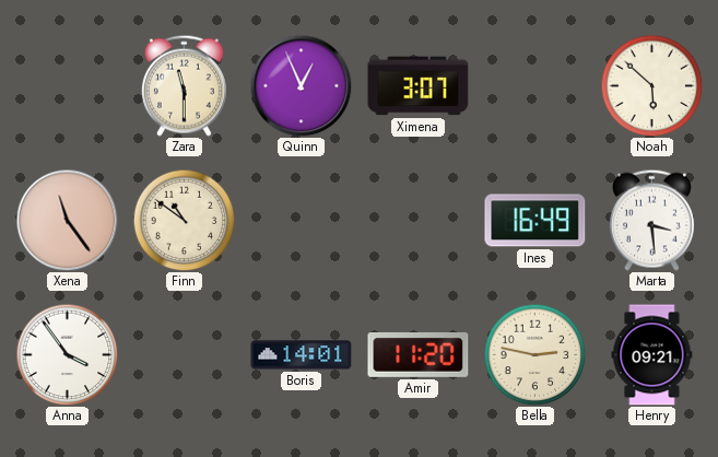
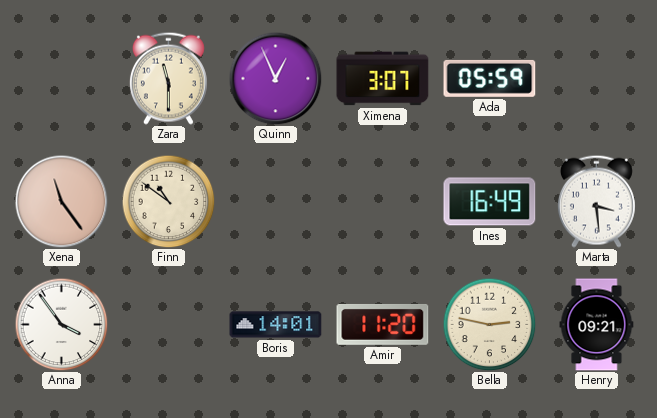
Ada: none -> 05:59 (490, 78)
Noah: 5:52 -> none (651, 85)
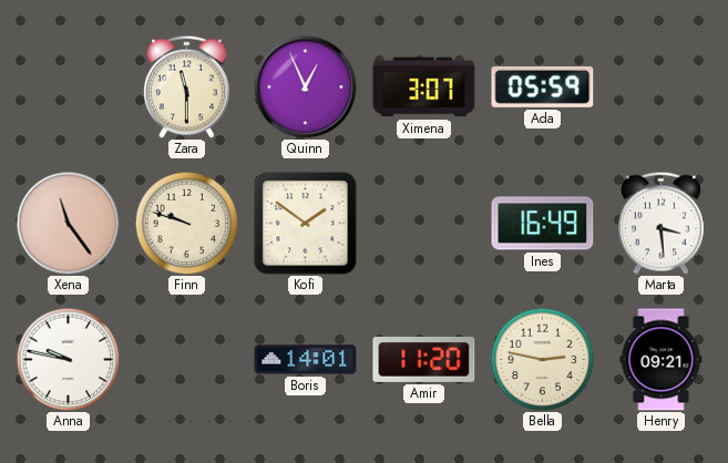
Finn: 10:51 -> 9:48 (186, 223)
Kofi: none -> 1:51 (306, 224)
Anna: 3:54 -> 9:47 (68, 359)
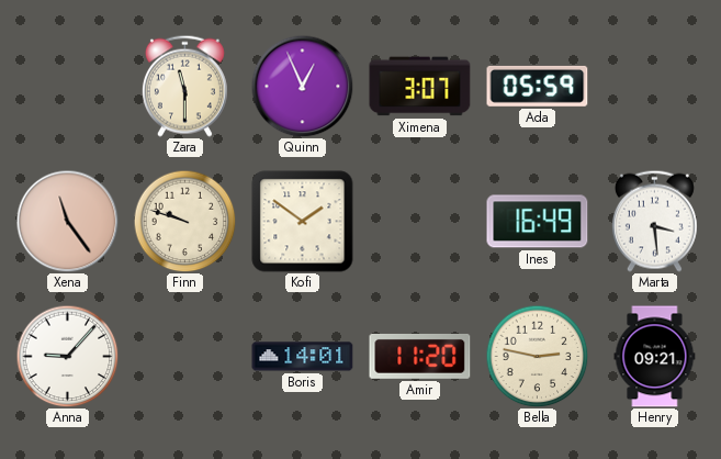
Anna: 9:47 -> 9:07 (67, 356)
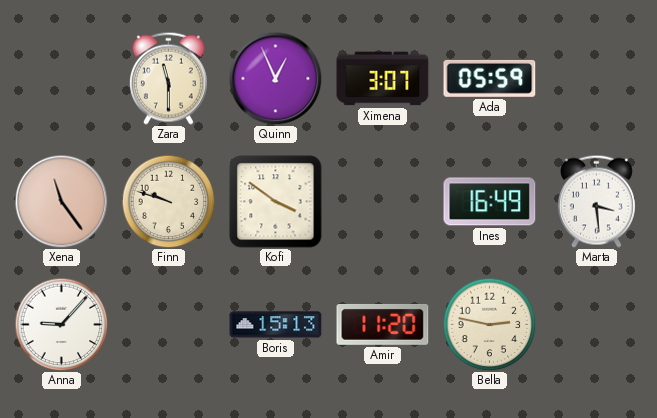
Kofi: 1:51 -> 3:51 (276, 202)
Boris: 14:01 -> 15:13 (276, 325)
Henry: 09:21 -> none (655, 357)
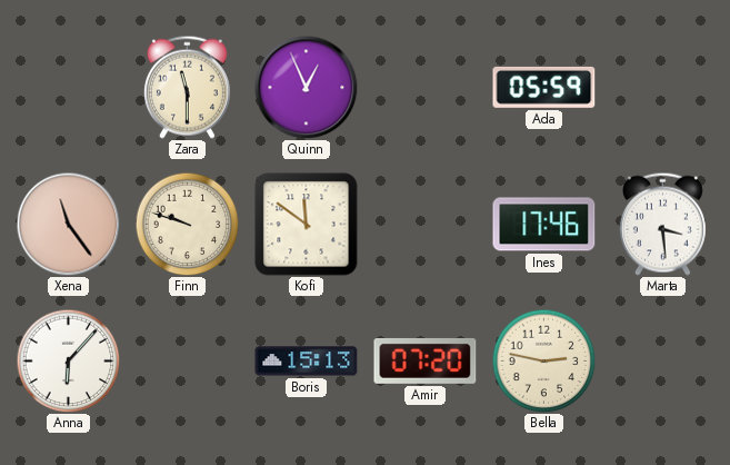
Ximena: 3:07 -> none (383, 79)
Kofi: 3:51 -> 11:51 (307, 225)
Ines: 16:49 -> 17:46 (544, 225)
Anna: 9:07 -> 6:07 (68, 360)
Amir: 11:20 -> 07:20 (426, 360)
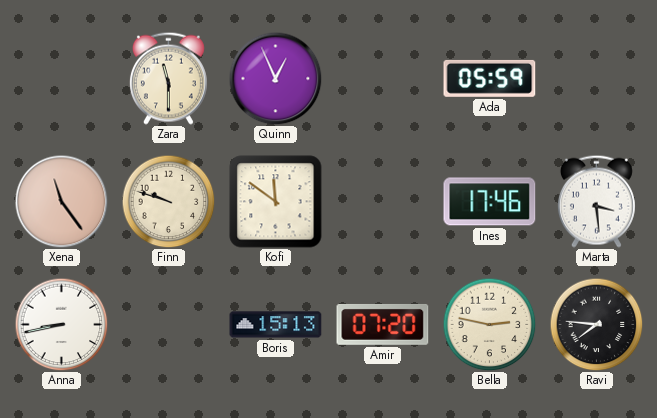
Anna: 6:07 -> 8:43 (61, 324)
Ravi: none -> 7:46 (596, 324)
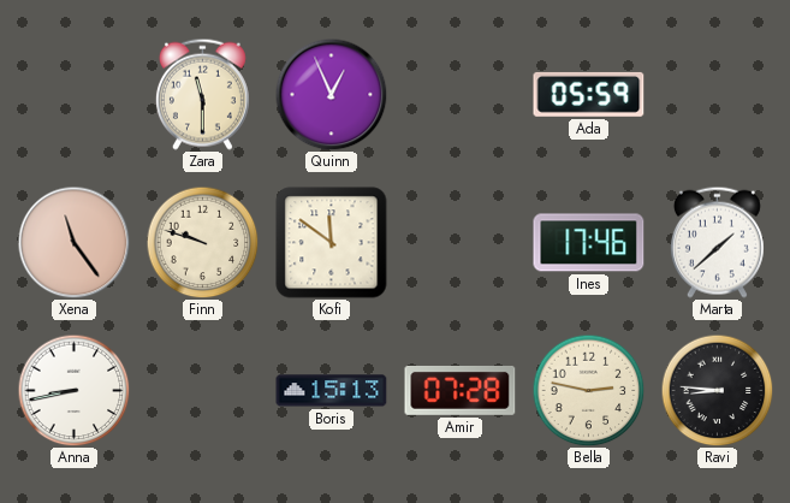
Marta: 3:29 -> 1:38 (717, 242)
Amir: 07:20 -> 07:28 (461, 390)
Ravi: 7:46 -> 8:46 (717, 390)
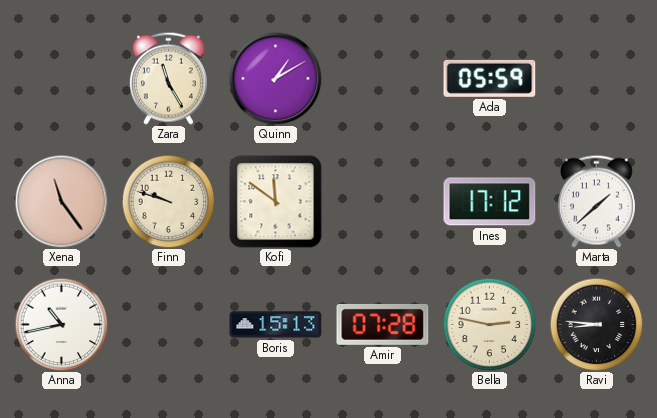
Zara: 11:30 -> 11:25 (168, 78)
Quinn: 12:56 -> 1:10 (275, 78)
Ines: 17:46 -> 17:12 (490, 202)
Anna: 8:43 -> 10:43 (61, 324)
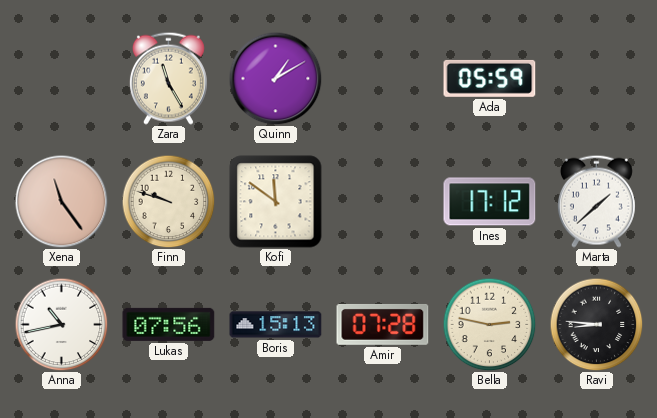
Lukas: none -> 07:56 (169, 324)
